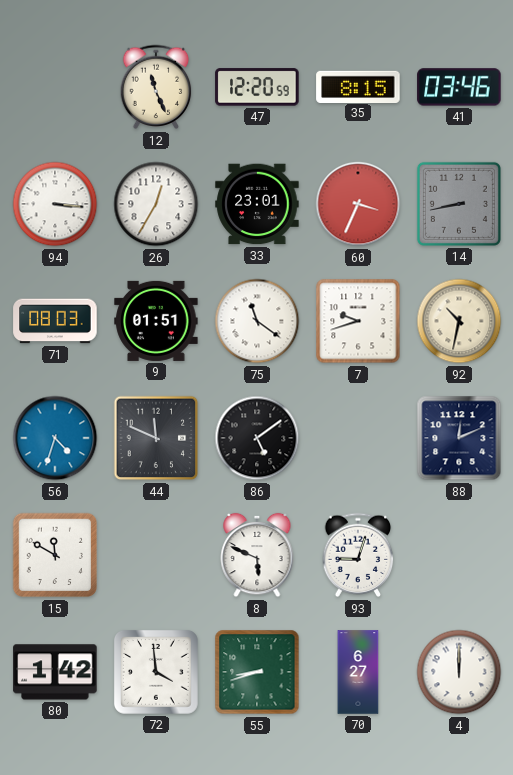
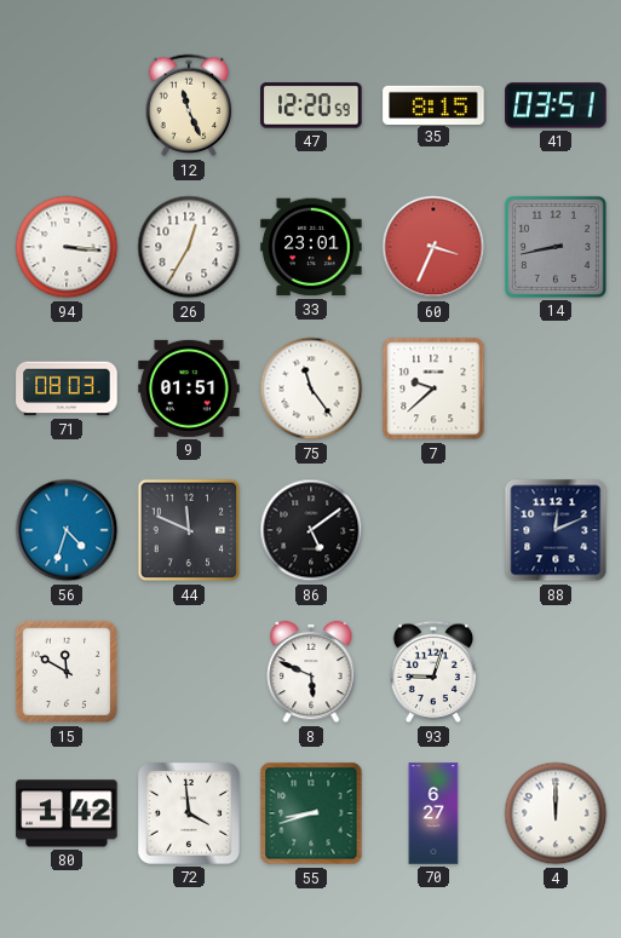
41: 03:46 -> 03:51 (556, 105)
75: 11:21 -> 11:24 (311, 389)
7: 9:42 -> 9:38 (433, 389)
92: 10:32 -> none (459, 321)
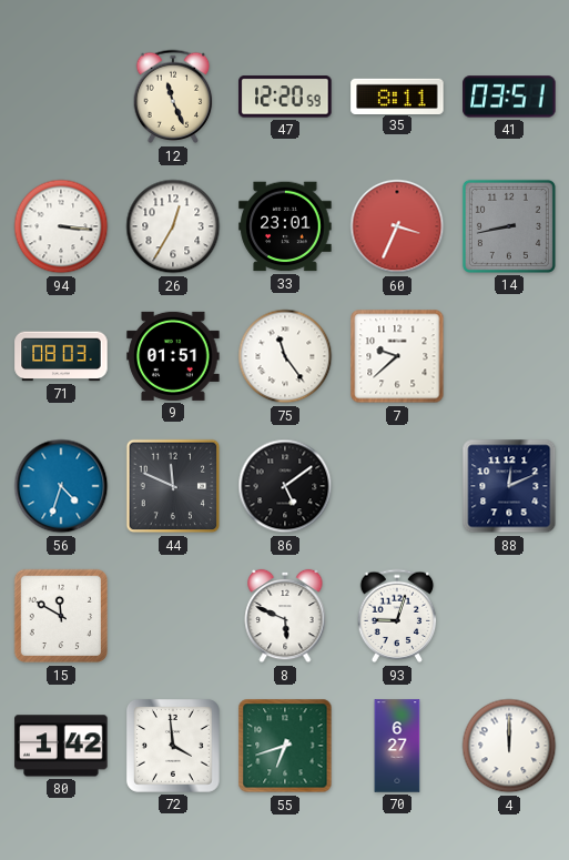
35: 8:15 -> 8:11 (397, 95)
55: 8:42 -> 6:42 (285, 746)
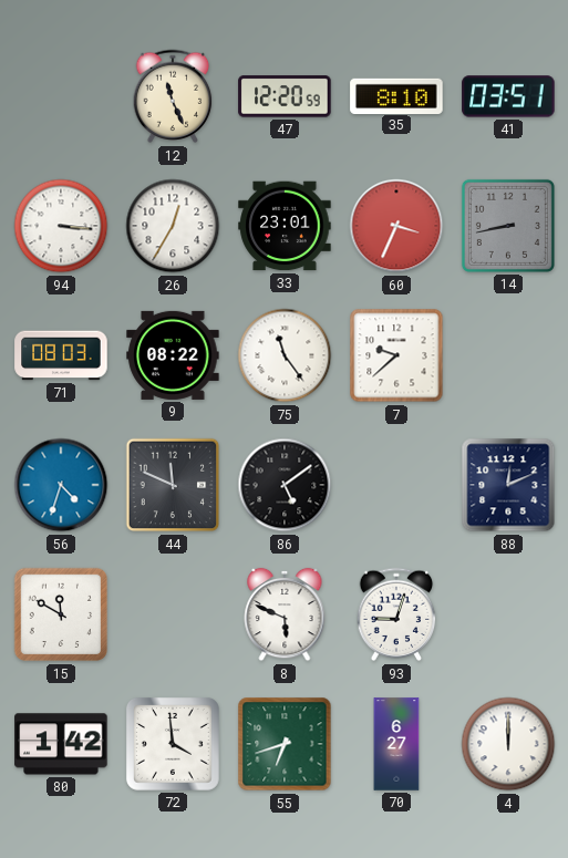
35: 8:11 -> 8:10 (396, 95)
9: 01:51 -> 08:22 (173, 355)
